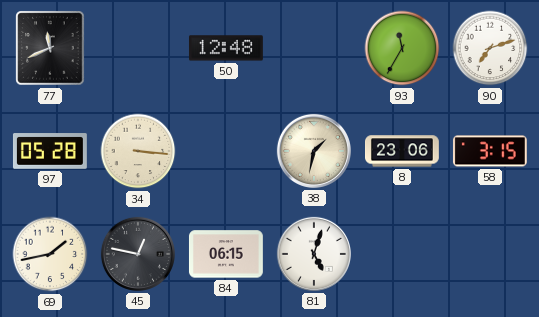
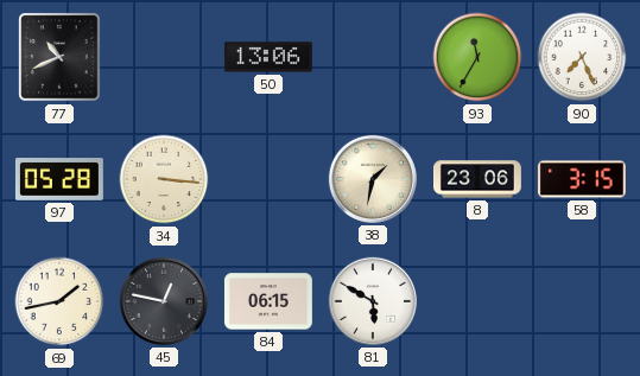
77: 11:41 -> 10:41 (59, 57)
50: 12:48 -> 13:06 (268, 57)
90: 7:12 -> 7:26 (582, 57)
81: 5:03 -> 5:50 (373, 301)
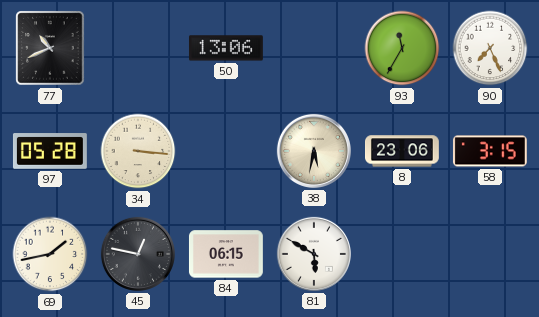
38: 1:32 -> 5:32 (314, 151)
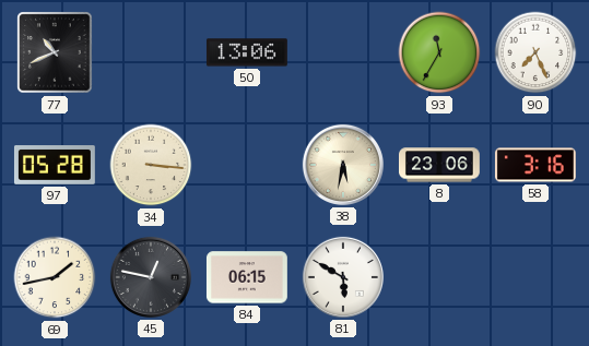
58: 3:15 -> 3:16 (535, 165)
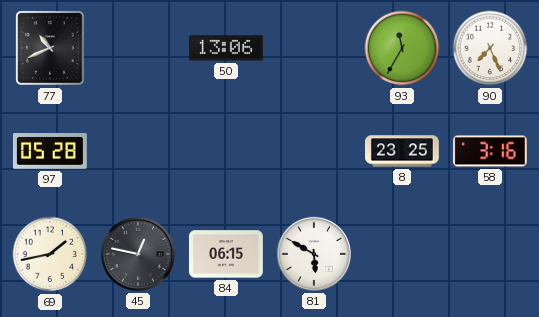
34: 3:16 -> none (151, 165)
38: 5:32 -> none (343, 165)
8: 23:06 -> 23:25 (403, 151)
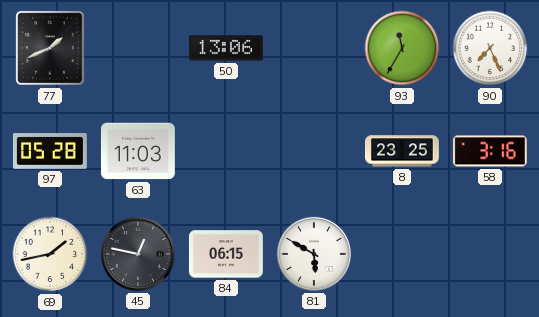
77: 10:41 -> 1:41 (50, 48)
63: none -> 11:03 (138, 151)
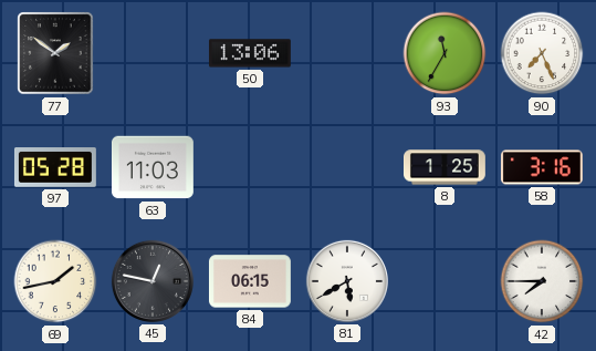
77: 1:41 -> 1:51 (55, 53)
8: 23:25 -> 1:25 (446, 167)
81: 5:50 -> 5:40 (347, 281)
42: none -> 7:45 (542, 281)
